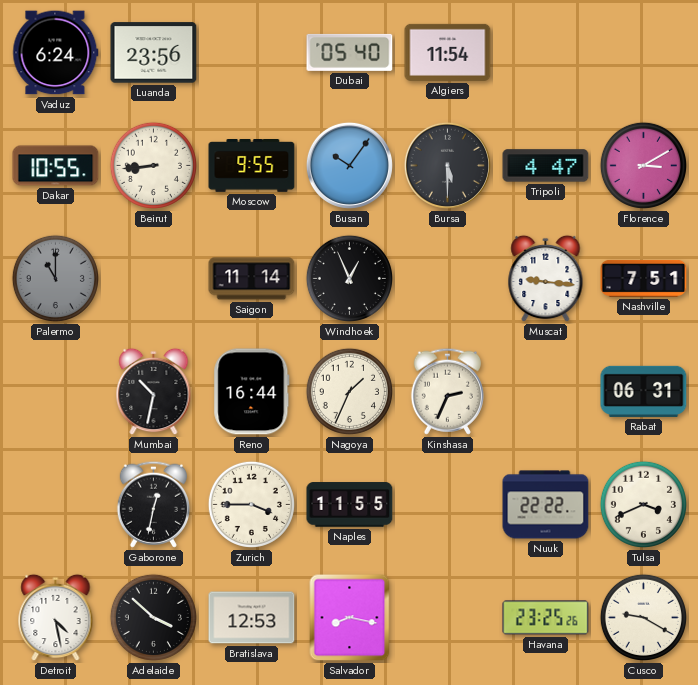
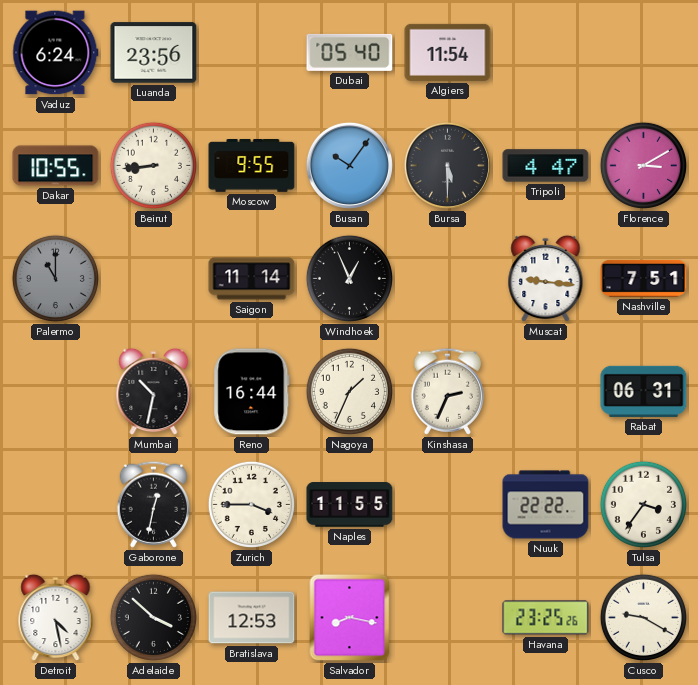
Tulsa: 3:41 -> 3:36 (643, 504)
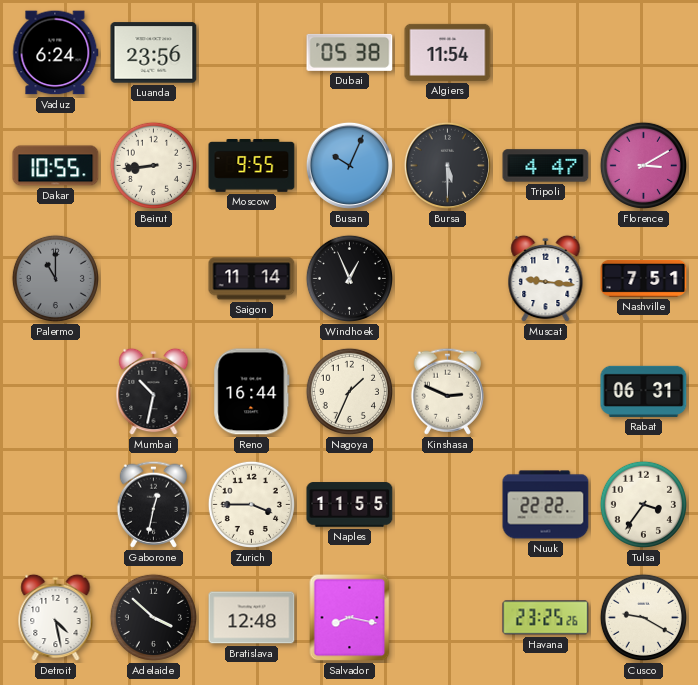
Dubai: 05:40 -> 05:38 (350, 52)
Busan: 10:06 -> 10:04 (349, 165)
Kinshasa: 2:34 -> 2:49 (447, 391)
Bratislava: 12:53 -> 12:48 (252, 618)
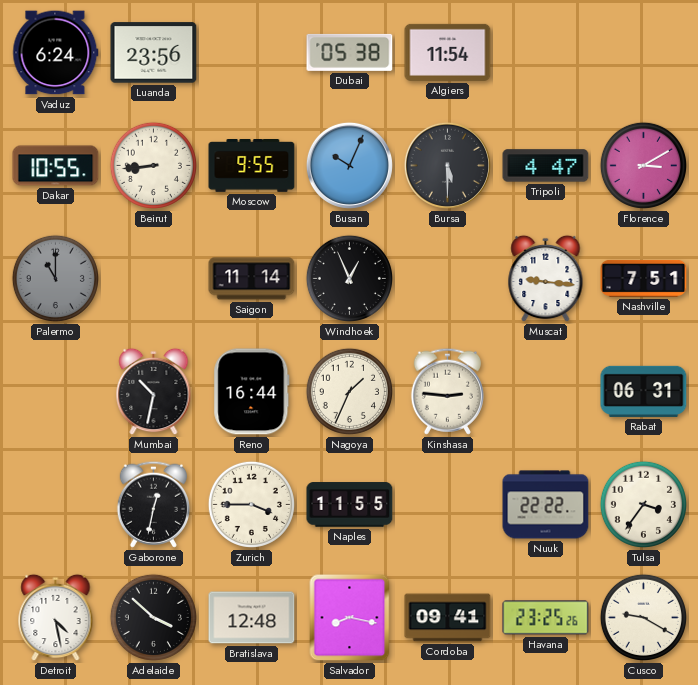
Kinshasa: 2:49 -> 2:46 (447, 391)
Cordoba: none -> 09:41 (448, 618)
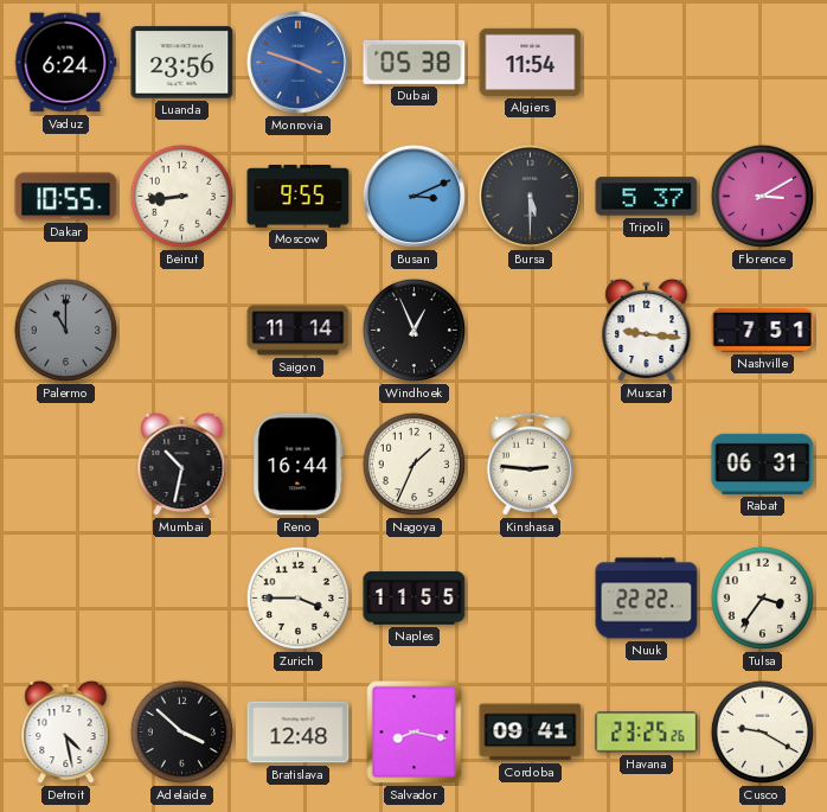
Monrovia: none -> 3:48 (297, 62)
Busan: 10:04 -> 3:11 (413, 196)
Tripoli: 4:47 -> 5:37 (647, 197)
Gaborone: 12:32 -> none (153, 504)
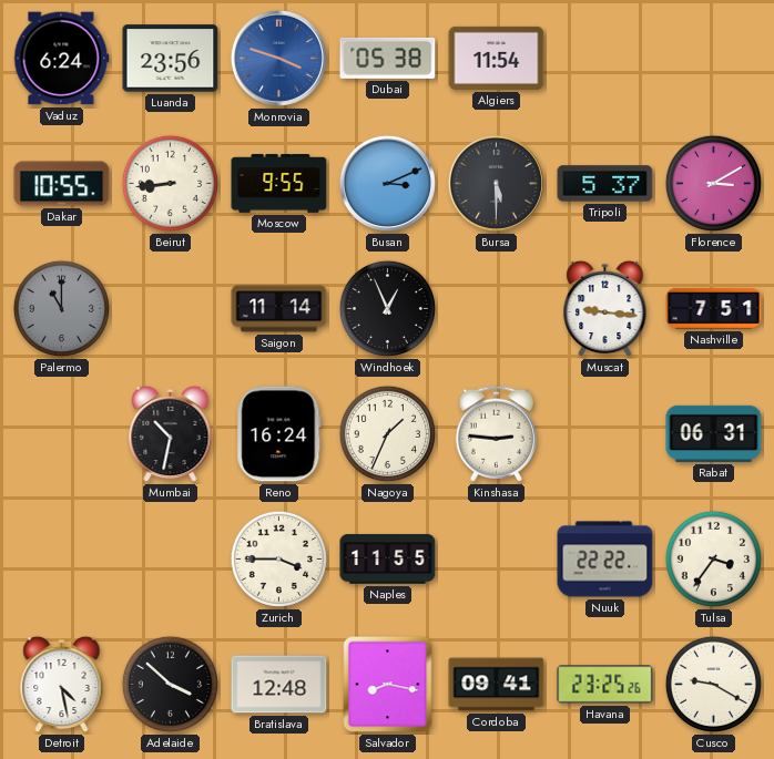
Reno: 16:44 -> 16:24 (279, 434)
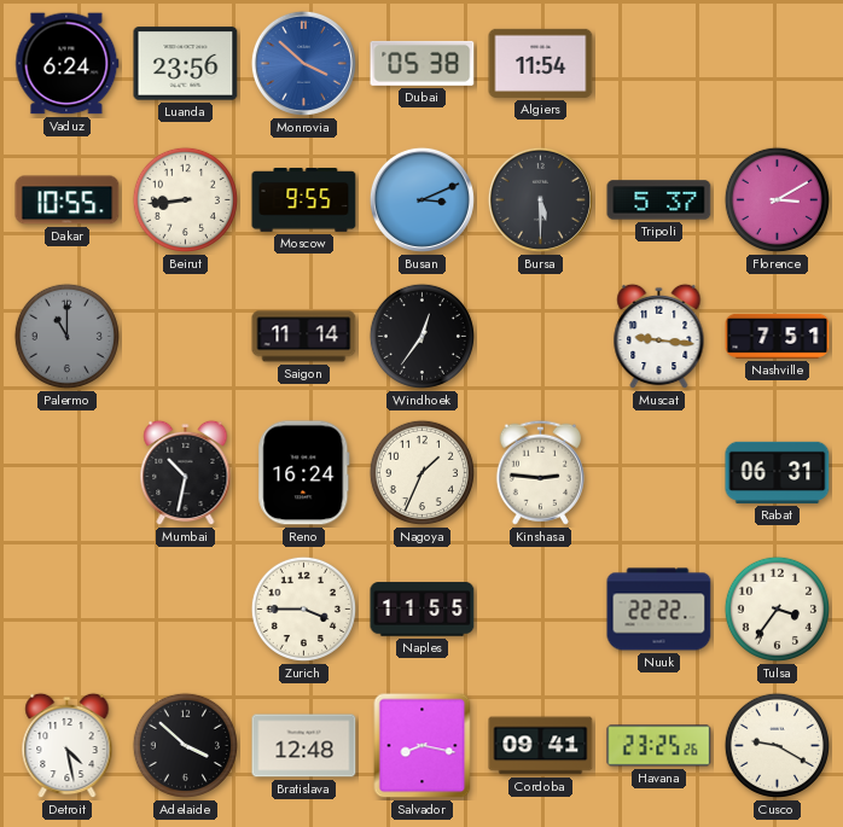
Monrovia: 3:48 -> 3:52 (303, 63)
Windhoek: 12:56 -> 12:36 (421, 336)
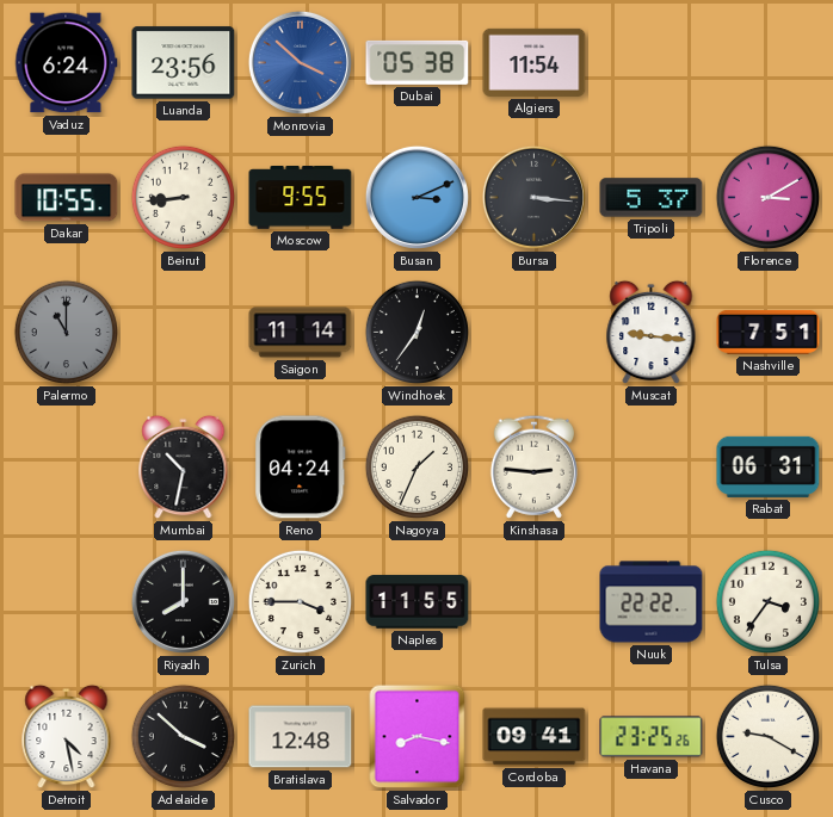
Bursa: 5:30 -> 3:16 (533, 197)
Reno: 16:24 -> 04:24 (301, 468)
Riyadh: none -> 8:00 (183, 601)
